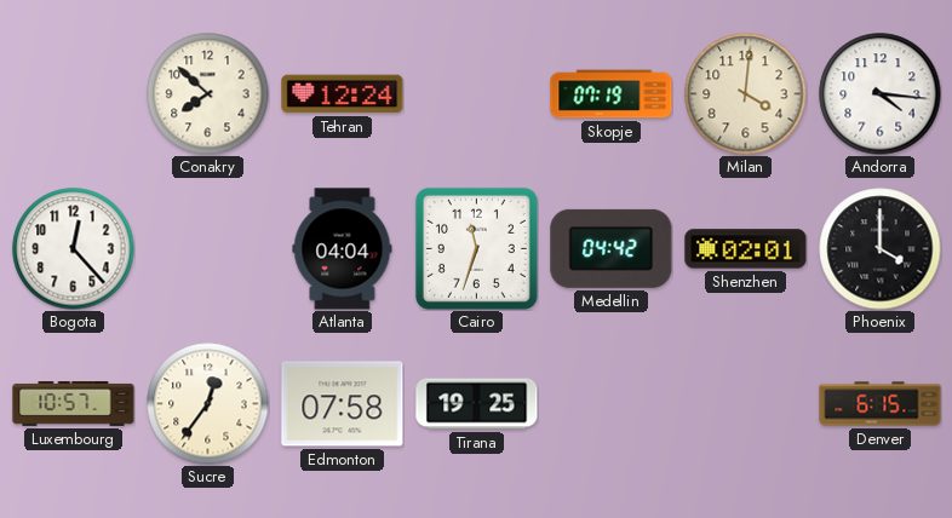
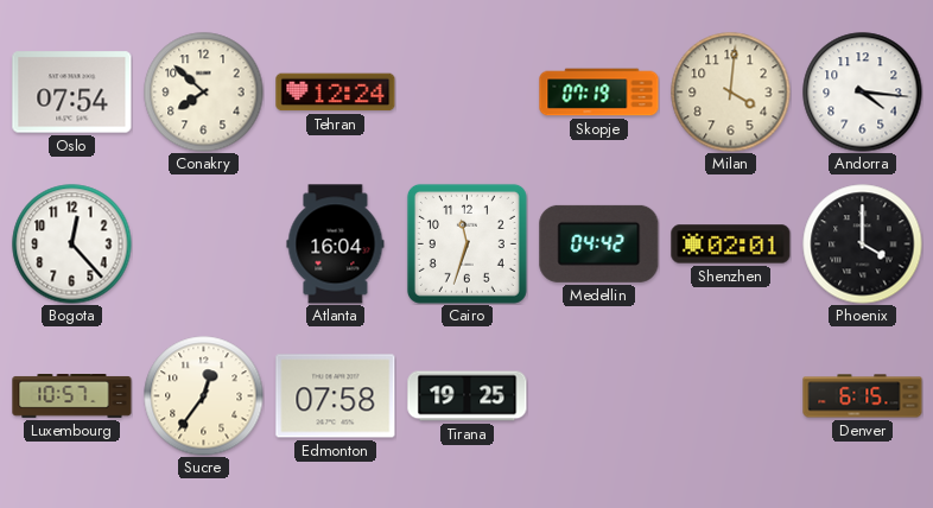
Oslo: none -> 07:54 (72, 93)
Atlanta: 04:04 -> 16:04 (336, 245)
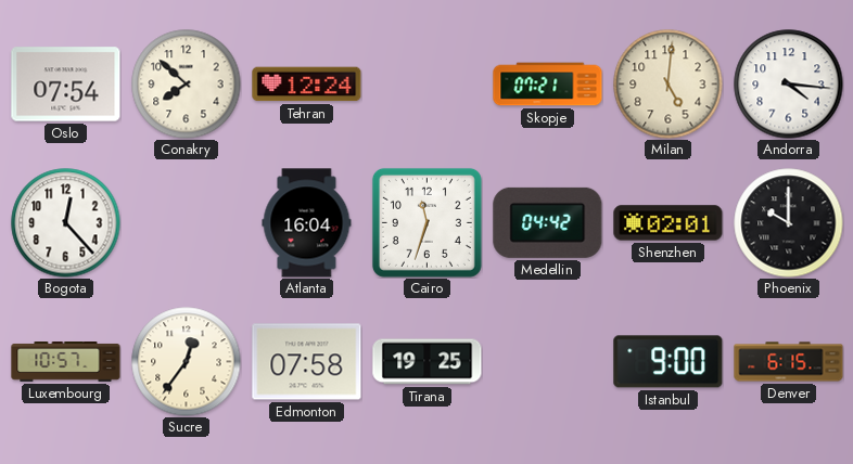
Skopje: 07:19 -> 07:21 (548, 85)
Milan: 4:01 -> 5:01 (669, 85)
Phoenix: 4:00 -> 10:00 (789, 223)
Istanbul: none -> 9:00 (669, 362)
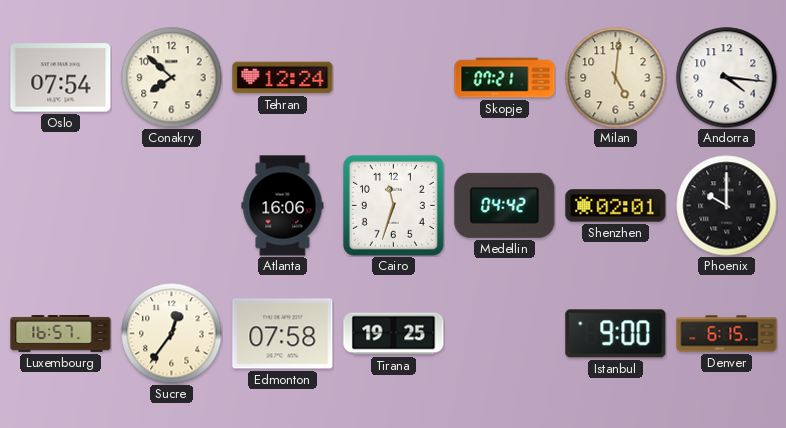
Bogota: 12:23 -> none (66, 223)
Atlanta: 16:04 -> 16:06 (283, 206)
Luxembourg: 10:57 -> 16:57 (61, 334)
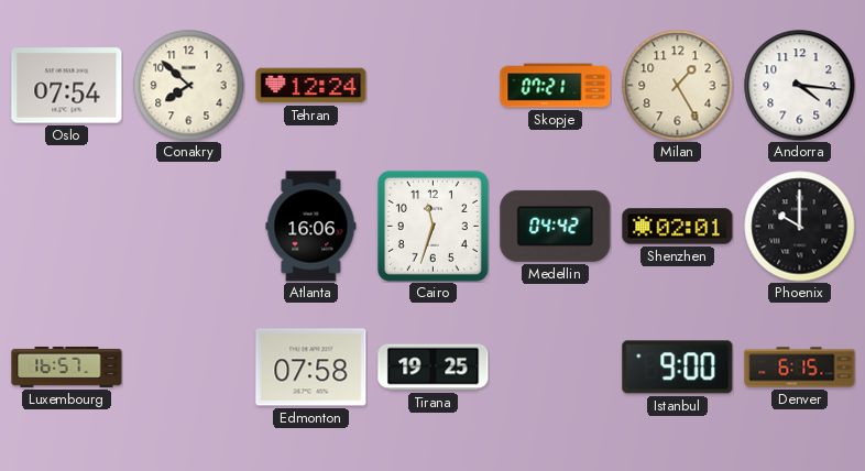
Milan: 5:01 -> 1:25 (678, 86)
Sucre: 12:36 -> none (172, 334)
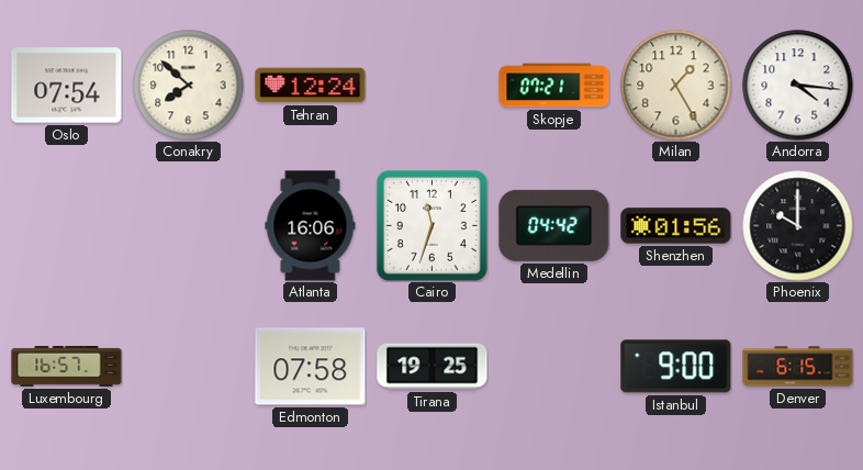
Shenzhen: 02:01 -> 01:56 (676, 226)
